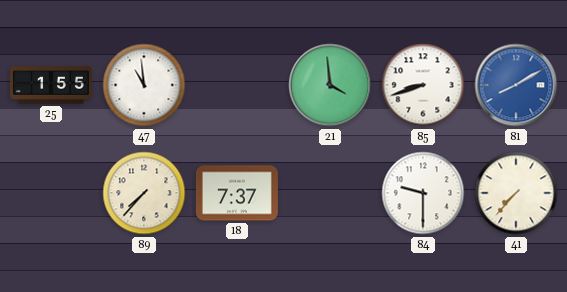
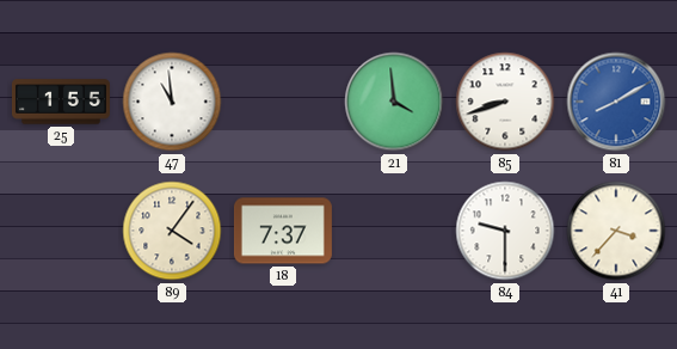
89: 7:37 -> 4:06 (172, 231)
41: 7:37 -> 3:37 (616, 231)
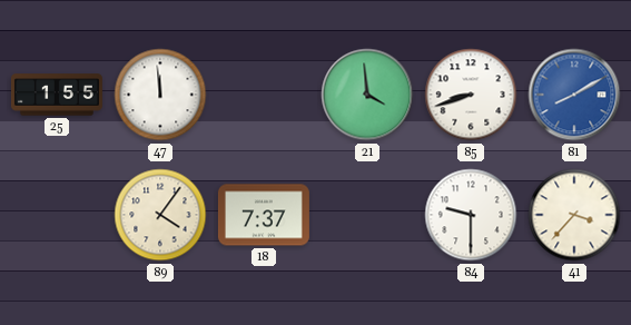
47: 10:59 -> 11:59 (160, 95)
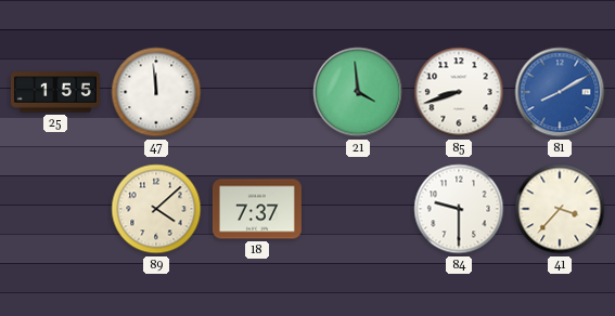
89: 4:06 -> 4:08 (156, 209)
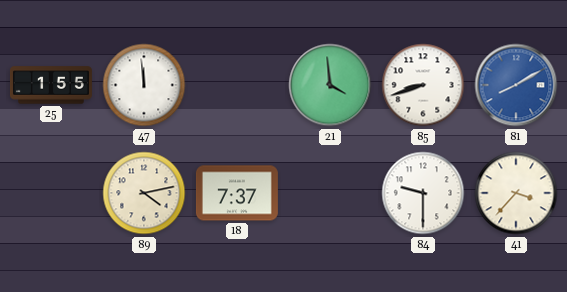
89: 4:08 -> 4:13 (144, 193)
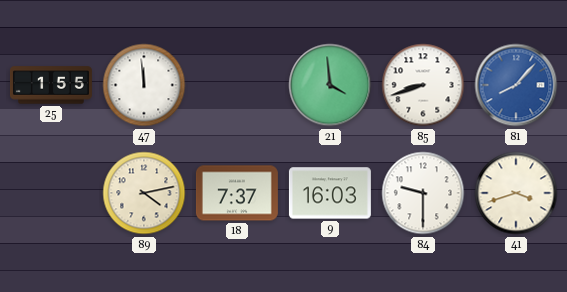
81: 8:10 -> 8:07 (516, 85)
9: none -> 16:03 (330, 193)
41: 3:37 -> 3:42 (516, 193)
